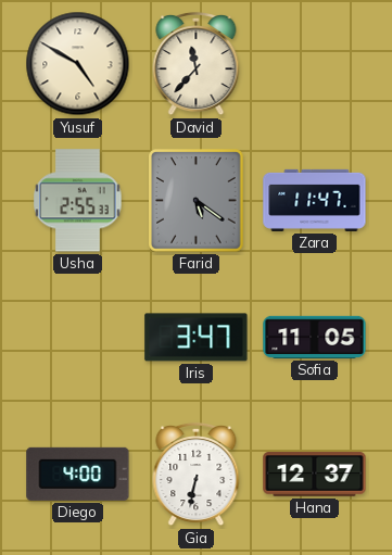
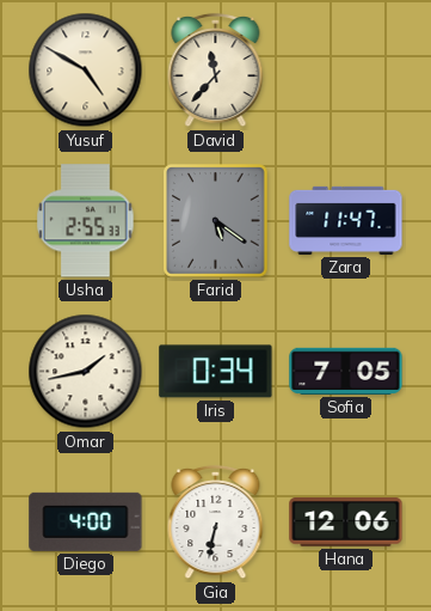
Omar: none -> 1:43 (86, 372)
Iris: 3:47 -> 0:34 (216, 372)
Sofia: 11:05 -> 7:05 (346, 371)
Hana: 12:37 -> 12:06 (346, 523)
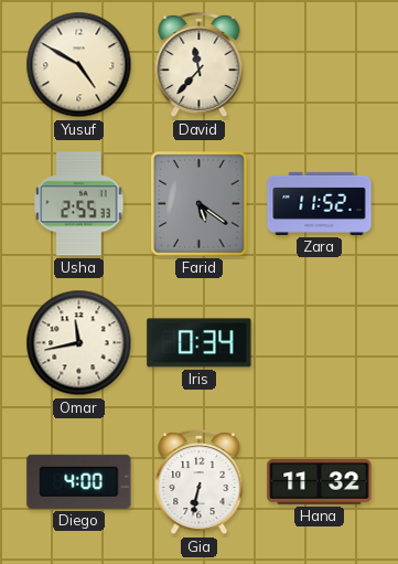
Zara: 11:47 -> 11:52 (320, 203)
Omar: 1:43 -> 11:43 (79, 343)
Sofia: 7:05 -> none (346, 371)
Hana: 12:06 -> 11:32 (320, 482)
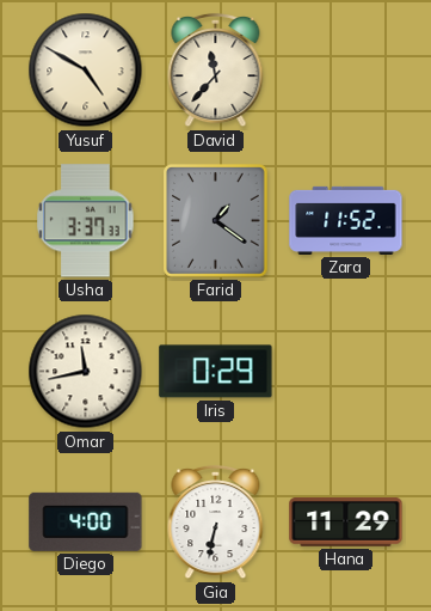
Usha: 2:55 -> 3:37 (86, 221)
Farid: 5:21 -> 1:21 (216, 221)
Iris: 0:34 -> 0:29 (216, 372)
Hana: 11:32 -> 11:29 (346, 523)
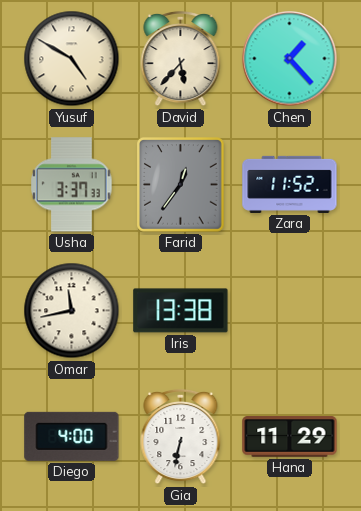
David: 11:37 -> 5:37 (181, 59)
Chen: none -> 1:23 (290, 59)
Farid: 1:21 -> 12:36 (181, 185)
Iris: 0:29 -> 13:38 (181, 311)
